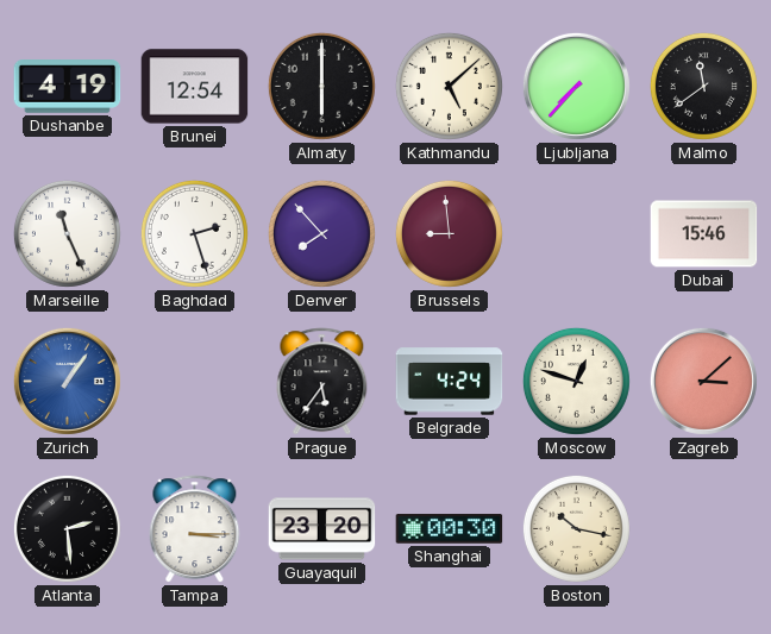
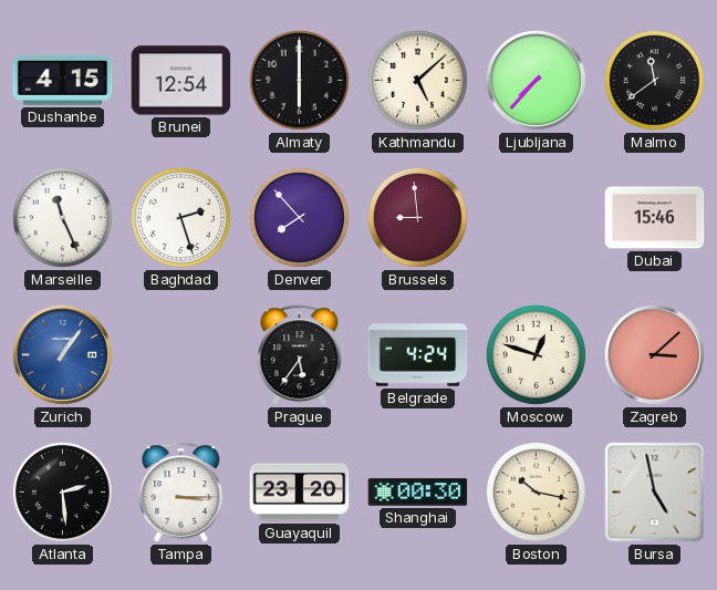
Dushanbe: 4:19 -> 4:15 (63, 81)
Bursa: none -> 4:58 (655, 493)
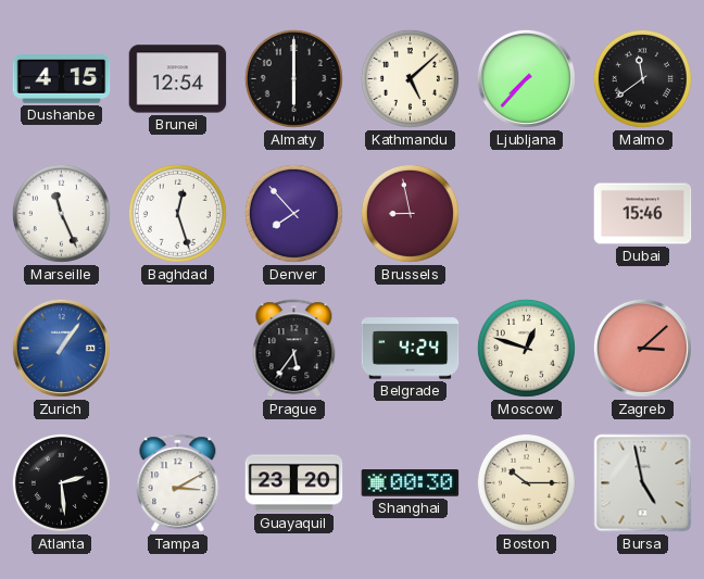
Baghdad: 2:27 -> 12:27 (177, 213)
Brussels: 8:59 -> 8:58 (410, 213)
Tampa: 3:15 -> 3:10 (178, 483)
Boston: 10:17 -> 10:15 (526, 482)
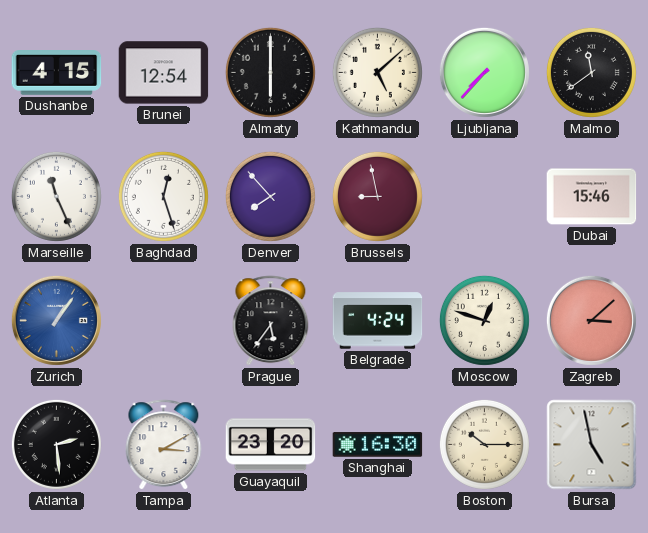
Shanghai: 00:30 -> 16:30 (378, 445)
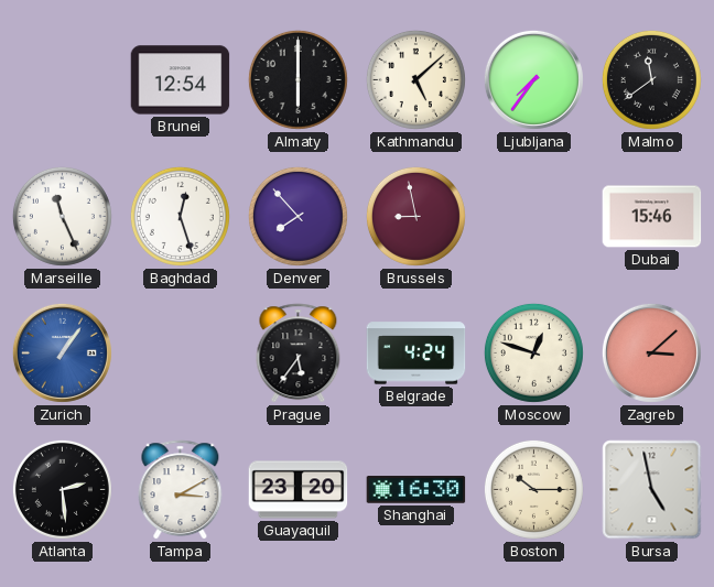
Dushanbe: 4:15 -> none (57, 73)
Ljubljana: 7:37 -> 7:36 (533, 79)
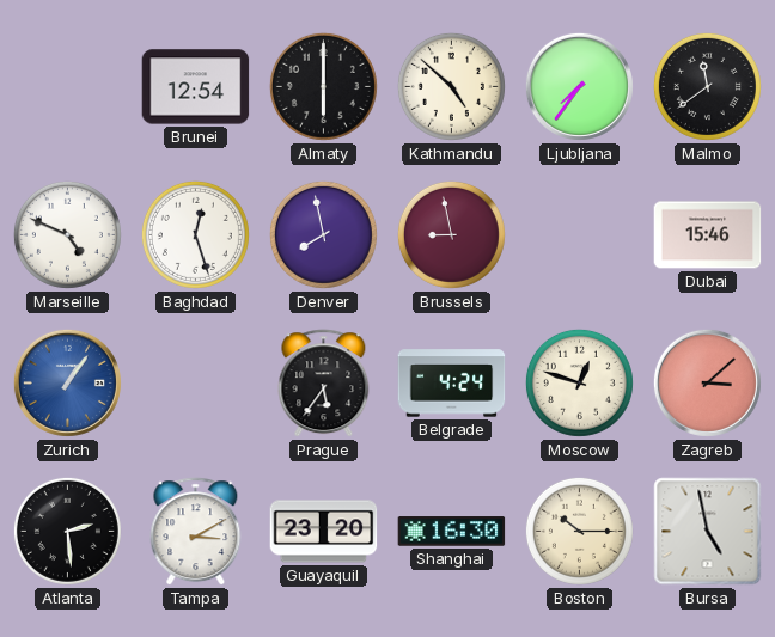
Kathmandu: 5:08 -> 4:52 (451, 86)
Marseille: 11:26 -> 4:49 (67, 234)
Denver: 7:53 -> 7:58 (323, 234)
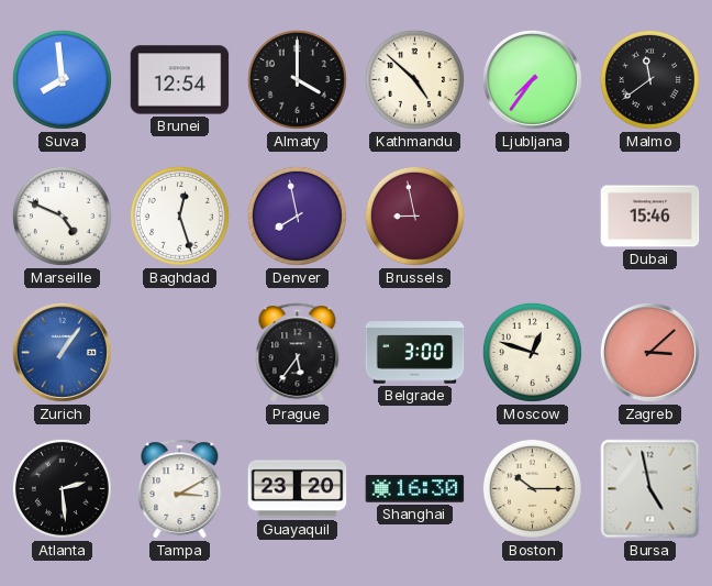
Suva: none -> 7:59 (62, 79)
Almaty: 6:00 -> 4:00 (297, 79)
Belgrade: 4:24 -> 3:00 (415, 353)
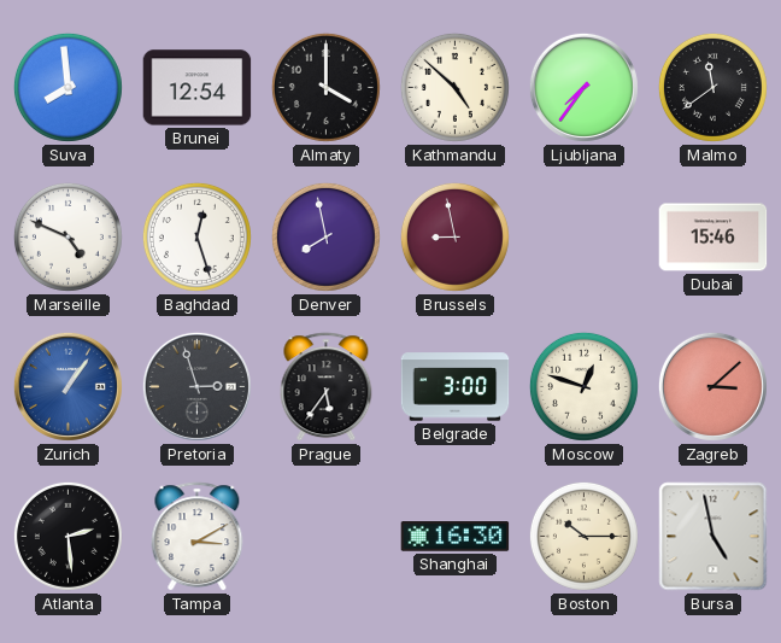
Pretoria: none -> 2:57 (196, 386)
Guayaquil: 23:20 -> none (298, 489)
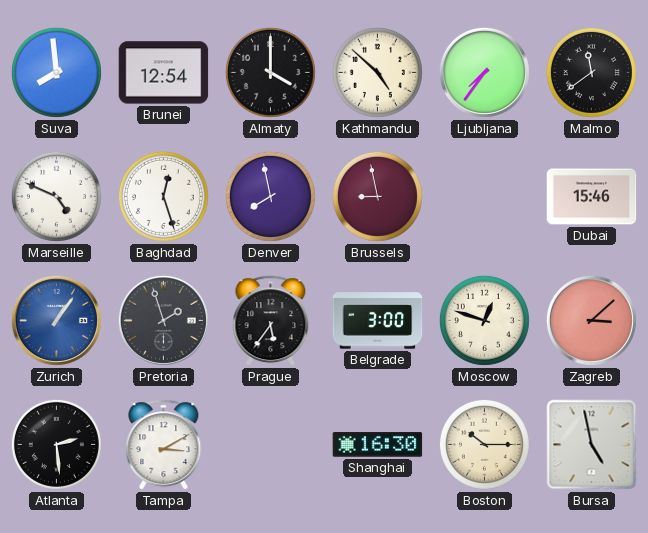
Pretoria: 2:57 -> 1:57 (163, 320)
